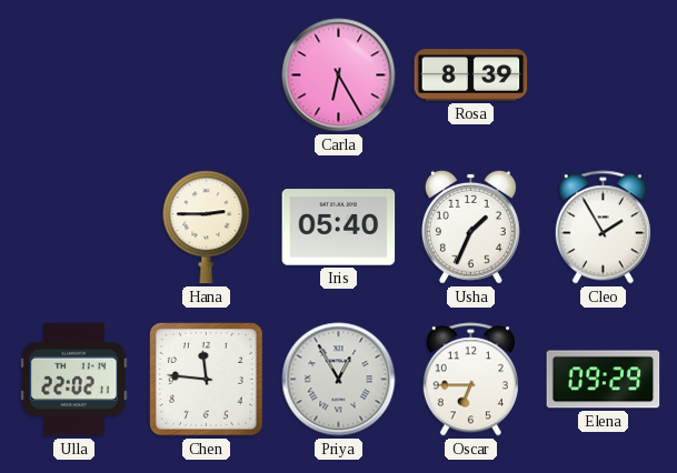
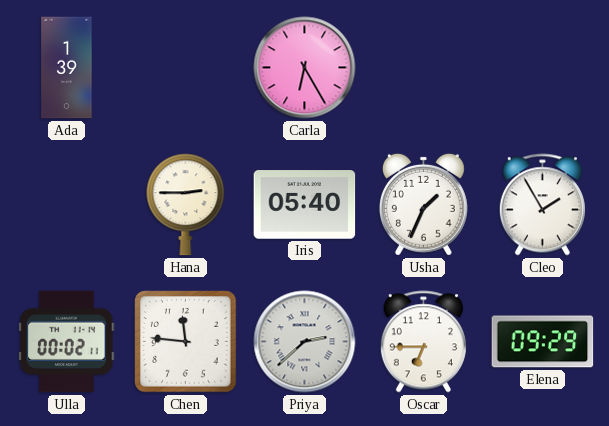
Ada: none -> 1:39 (67, 68)
Rosa: 8:39 -> none (471, 76)
Ulla: 22:02 -> 00:02 (67, 342)
Priya: 12:55 -> 2:38 (305, 342)
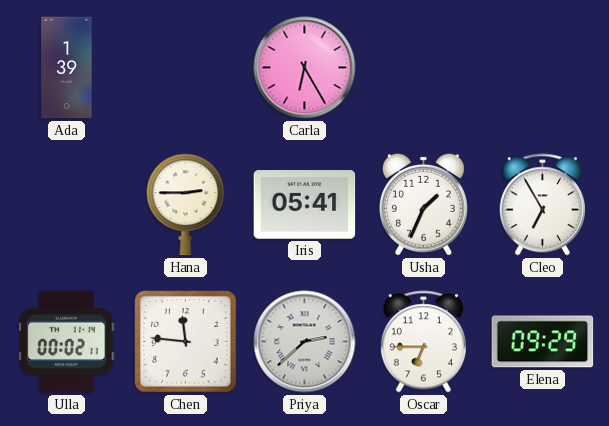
Iris: 05:40 -> 05:41 (305, 205)
Cleo: 1:55 -> 6:55 (542, 205)
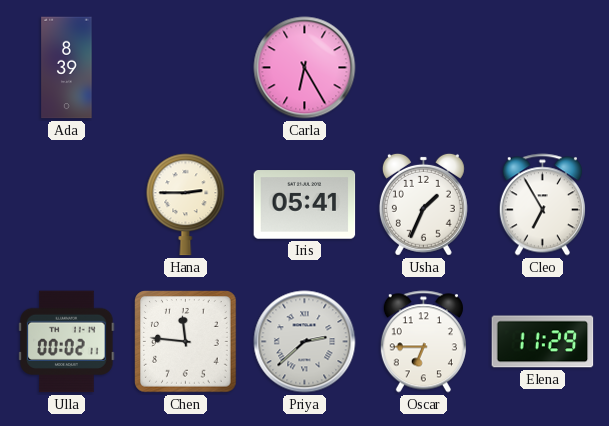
Ada: 1:39 -> 8:39 (67, 68)
Elena: 09:29 -> 11:29 (543, 342)
